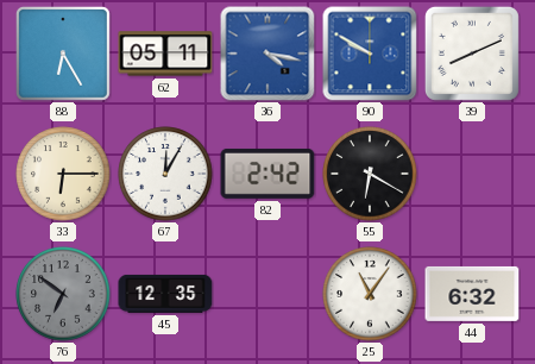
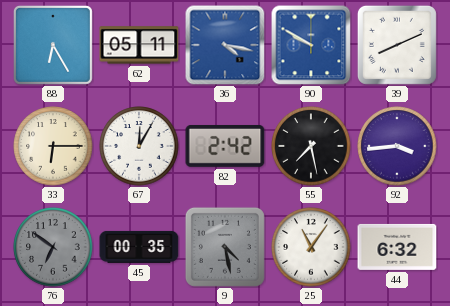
55: 6:20 -> 7:28 (311, 146)
92: none -> 3:44 (397, 146)
45: 12:35 -> 00:35 (139, 247)
9: none -> 4:28 (225, 247)
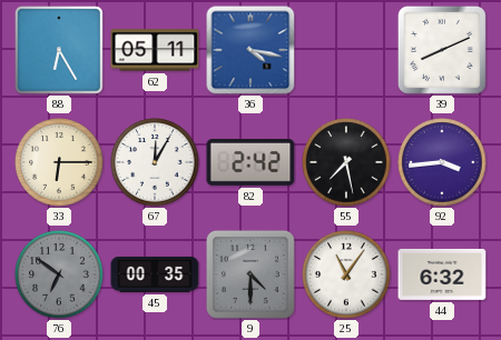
90: 9:50 -> none (311, 45)
9: 4:28 -> 4:30 (250, 274)
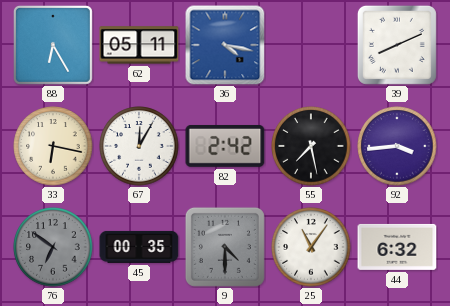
33: 6:15 -> 6:17 (53, 146)
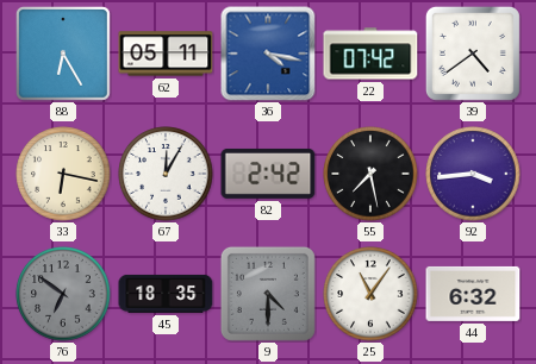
22: none -> 07:42 (370, 54)
39: 8:11 -> 4:39 (473, 54)
45: 00:35 -> 18:35 (166, 294)
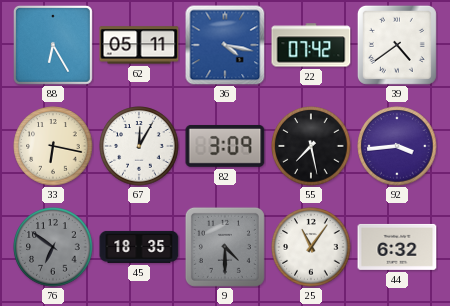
82: 2:42 -> 3:09 (225, 146)
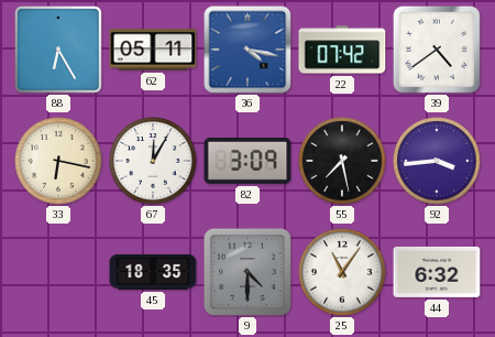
76: 6:51 -> none (53, 247)
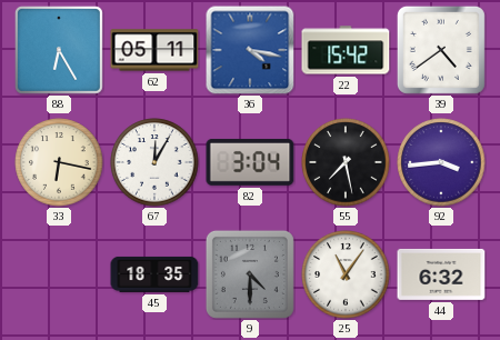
22: 07:42 -> 15:42 (346, 50)
82: 3:09 -> 3:04 (250, 162)
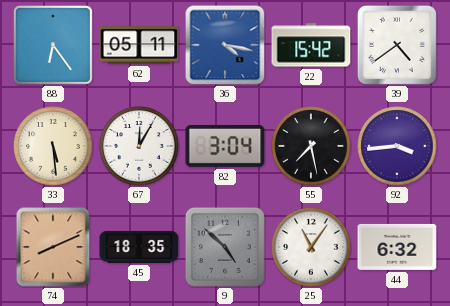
88: 6:25 -> 6:24 (53, 45)
33: 6:17 -> 5:29 (53, 146)
74: none -> 8:11 (53, 247)
9: 4:30 -> 4:52 (225, 247)
